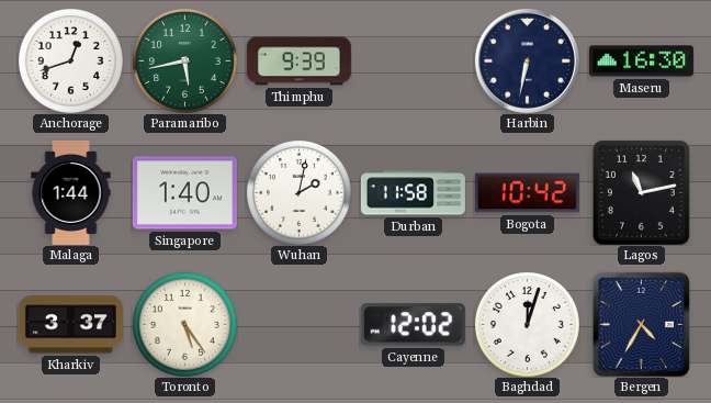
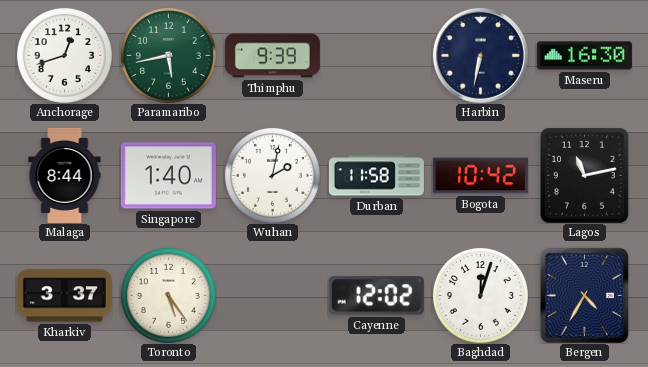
Malaga: 1:44 -> 8:44 (65, 175)
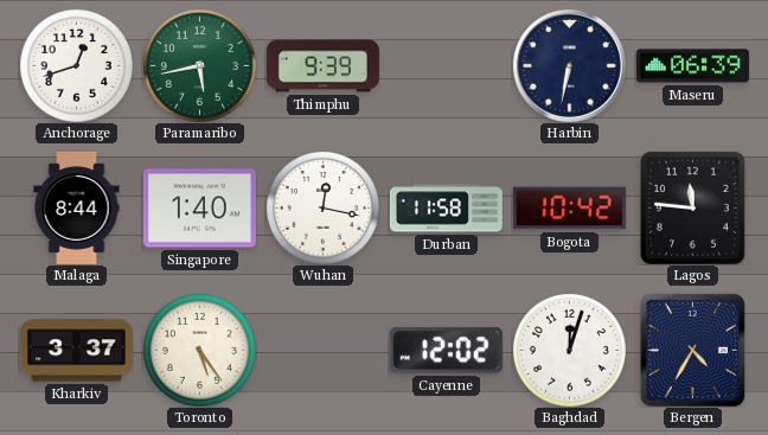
Maseru: 16:30 -> 06:39 (692, 66)
Wuhan: 2:02 -> 12:17 (322, 207)
Lagos: 11:13 -> 11:46 (692, 207)
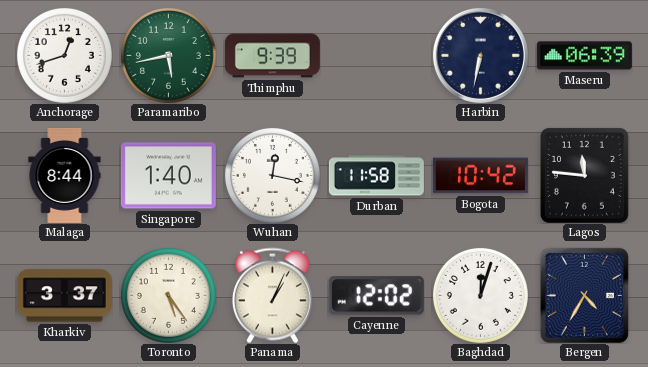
Panama: none -> 1:04 (272, 295)
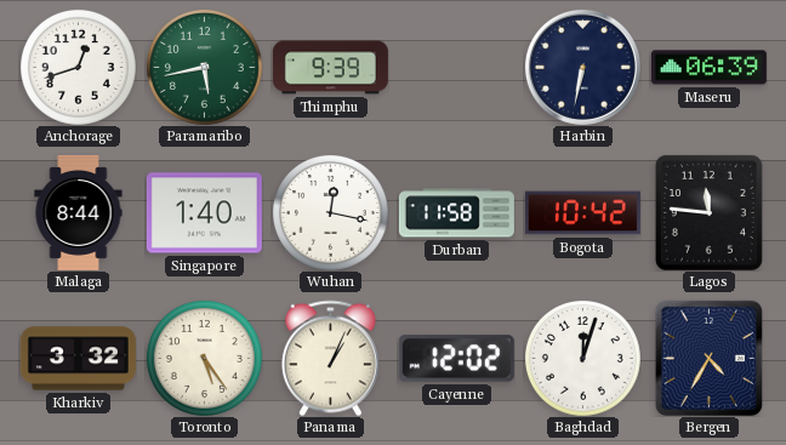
Kharkiv: 3:37 -> 3:32 (78, 359)
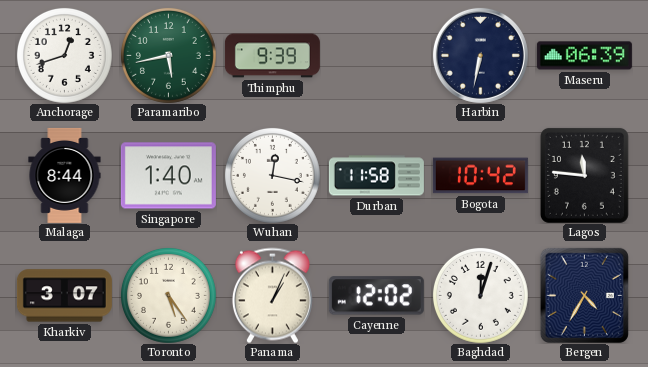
Kharkiv: 3:32 -> 3:07 (64, 296)
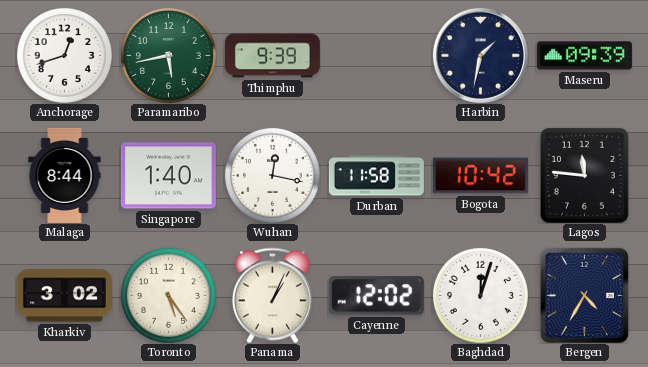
Harbin: 6:32 -> 1:32 (480, 55)
Maseru: 06:39 -> 09:39 (584, 56)
Kharkiv: 3:07 -> 3:02 (64, 296)
